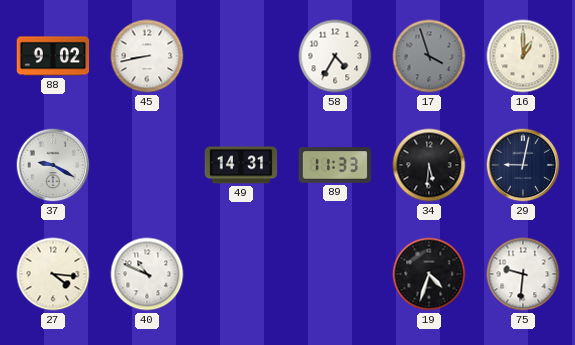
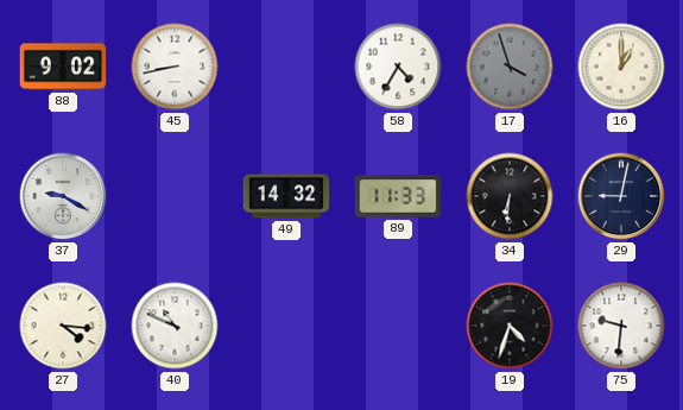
49: 14:31 -> 14:32 (286, 196)
34: 5:31 -> 6:31 (510, 196)
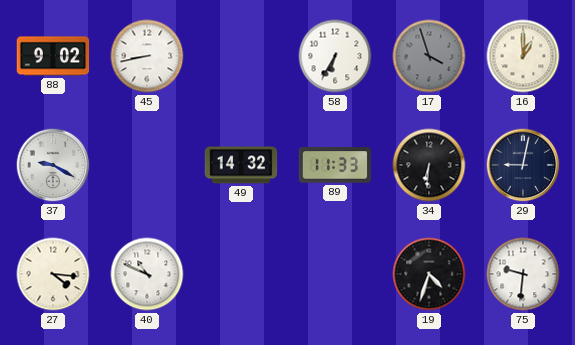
58: 4:35 -> 6:35 (335, 56)
